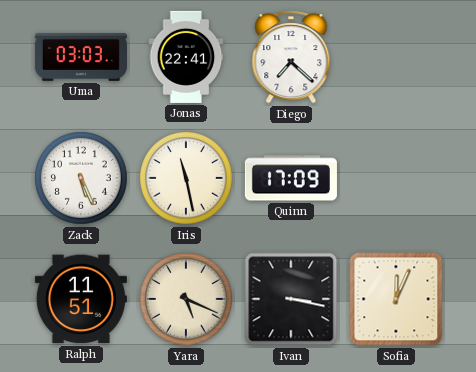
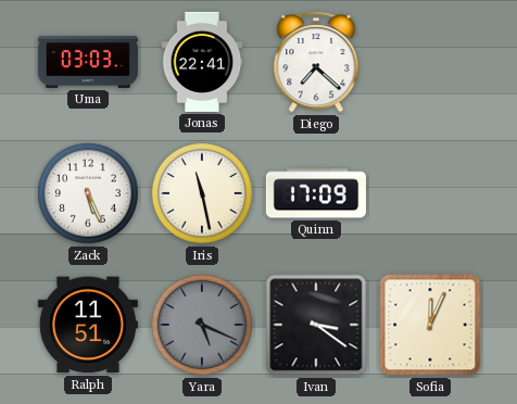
Yara dial: cream -> grey (203, 326)
Ivan: 3:17 -> 3:21 (316, 325)
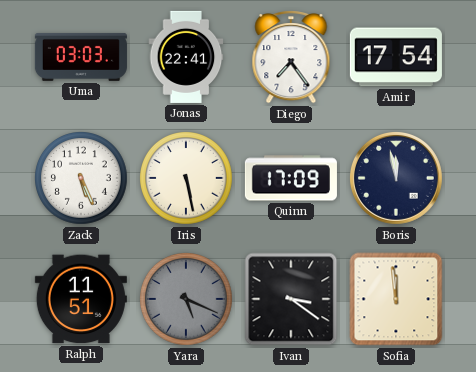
Diego: 7:22 -> 7:24 (291, 58)
Amir: none -> 17:54 (396, 57)
Iris: 11:28 -> 5:28 (187, 179)
Boris: none -> 11:58 (396, 178)
Sofia: 12:04 -> 11:59 (396, 299)
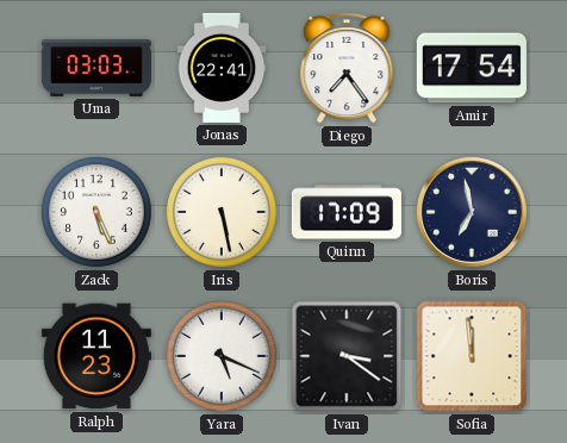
Boris: 11:58 -> 6:58 (472, 212)
Ralph: 11:51 -> 11:23 (96, 356)
Yara dial: grey -> white (223, 357)
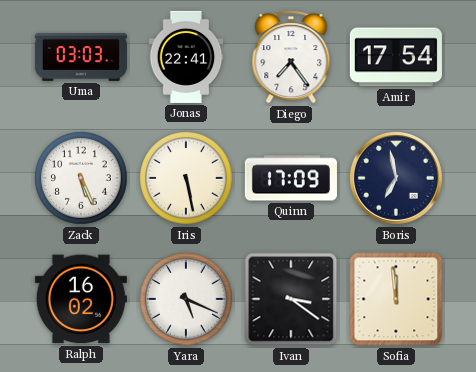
Ralph: 11:23 -> 16:02 (81, 299)
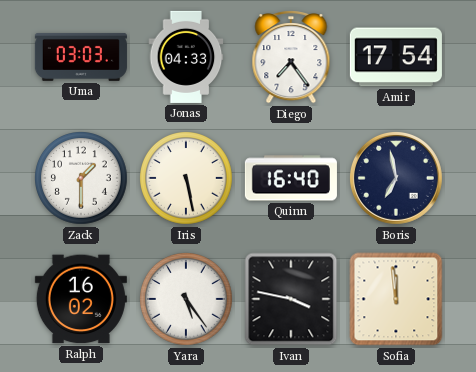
Jonas: 22:41 -> 04:33 (186, 57)
Zack: 5:26 -> 1:30 (82, 179)
Quinn: 17:09 -> 16:40 (291, 178)
Yara: 5:19 -> 5:24 (187, 300)
Ivan: 3:21 -> 3:47 (291, 299)
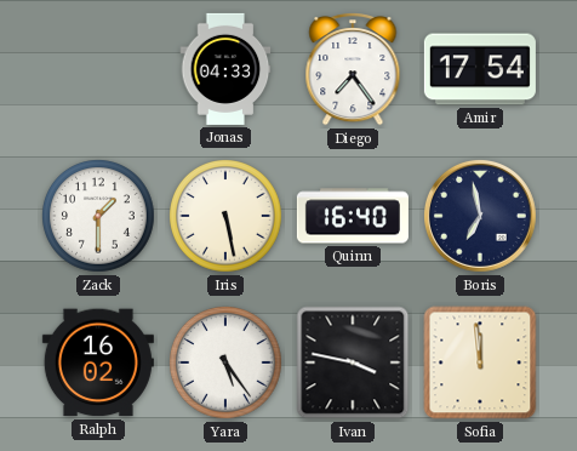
Uma: 03:03 -> none (81, 57)
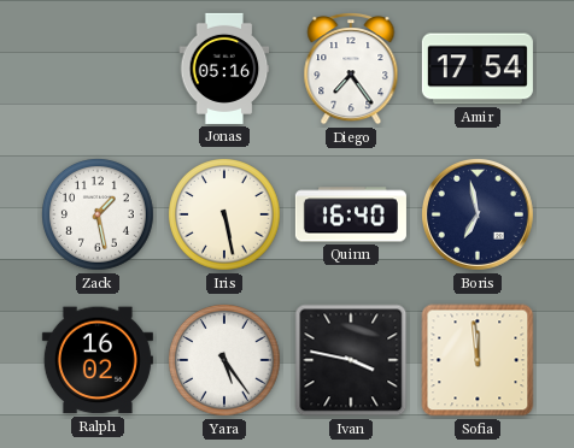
Jonas: 04:33 -> 05:16 (224, 69)
Zack: 1:30 -> 1:28 (99, 216)
